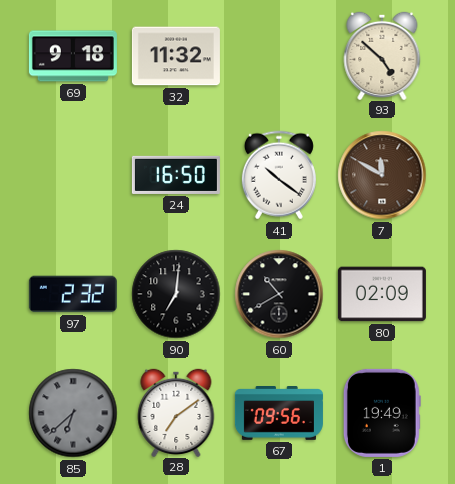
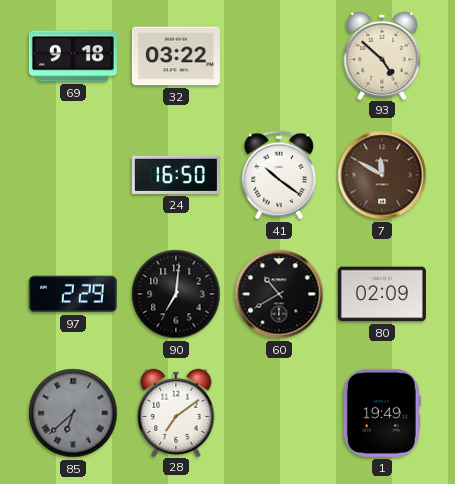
32: 11:32 -> 03:22 (176, 56)
97: 2:32 -> 2:29 (73, 294)
67: 09:56 -> none (279, 414)
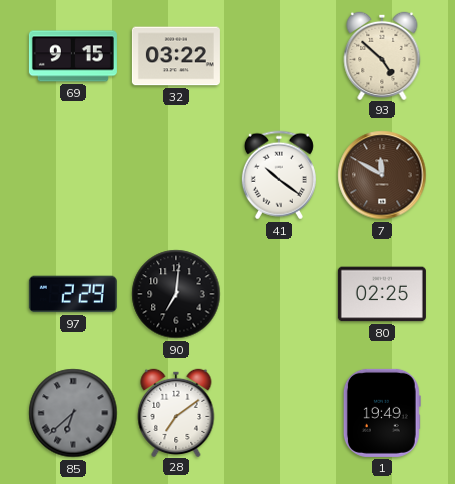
69: 9:18 -> 9:15 (73, 56)
24: 16:50 -> none (176, 175)
60: 10:40 -> none (279, 294)
80: 02:09 -> 02:25 (382, 294)
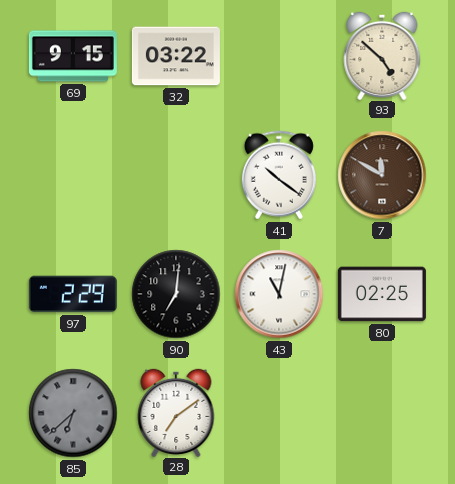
43: none -> 11:02 (279, 294)
1: 19:49 -> none (382, 413)
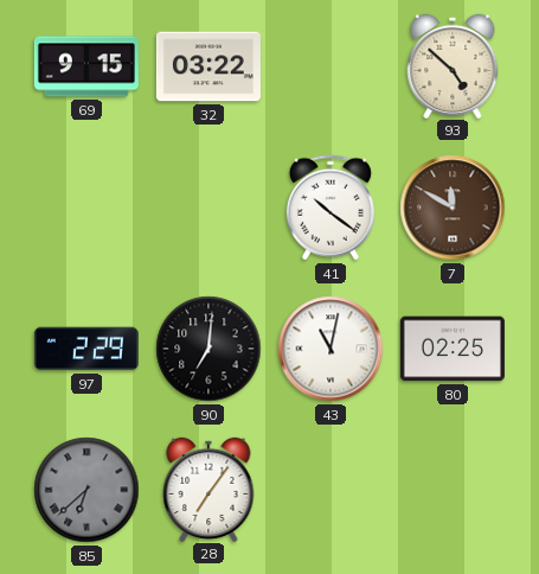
28: 7:09 -> 7:06 (208, 489)
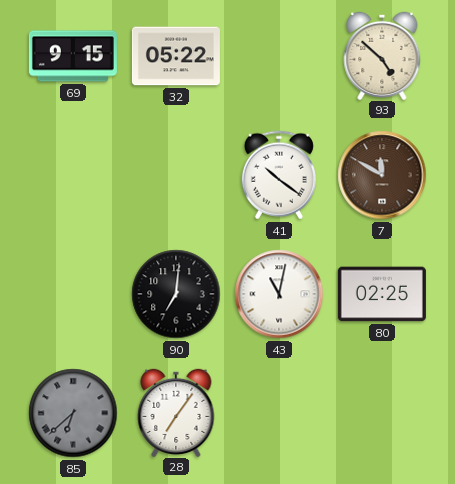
32: 03:22 -> 05:22 (176, 56)
97: 2:29 -> none (86, 349)
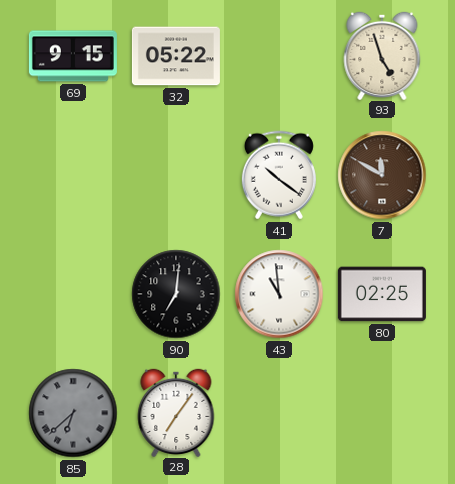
93: 4:52 -> 4:57 (382, 55)
43: 11:02 -> 10:59 (279, 294)
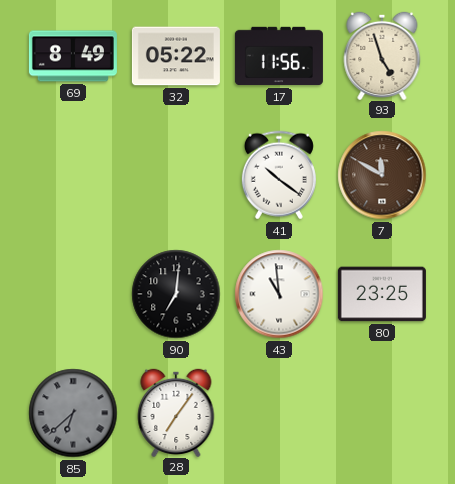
69: 9:15 -> 8:49 (73, 56)
17: none -> 11:56 (279, 56)
80: 02:25 -> 23:25 (382, 294)
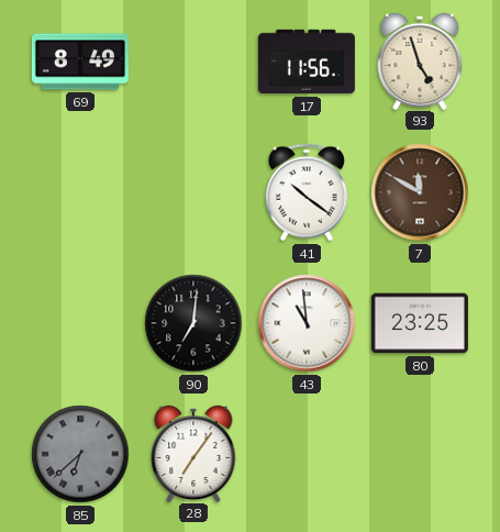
32: 05:22 -> none (176, 56)
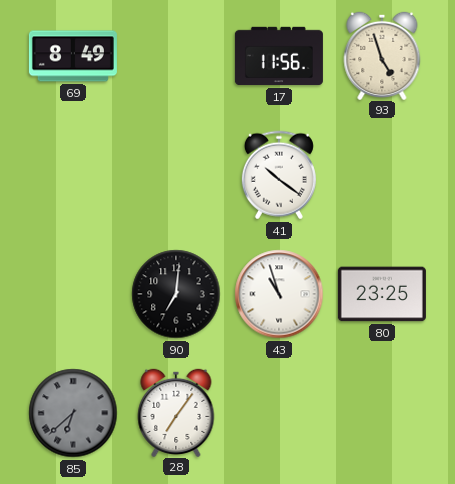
7: 11:50 -> none (420, 192)
43: 10:59 -> 10:57 (279, 294)
